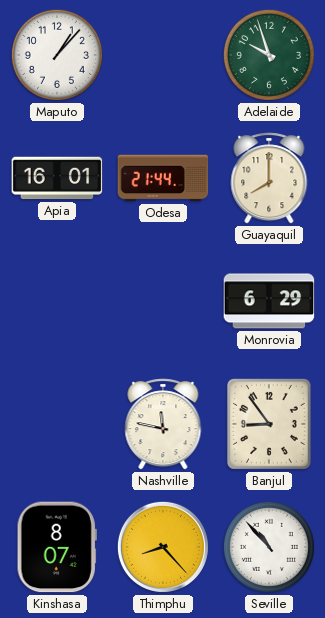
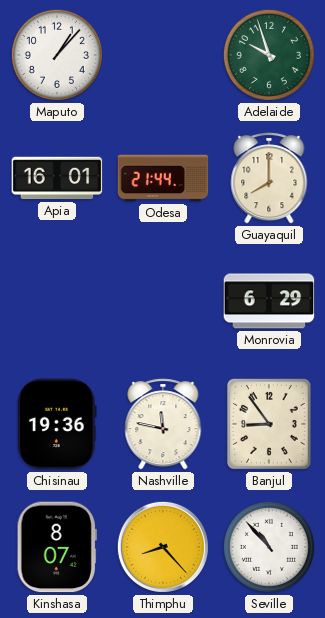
Chisinau: none -> 19:36 (57, 424)
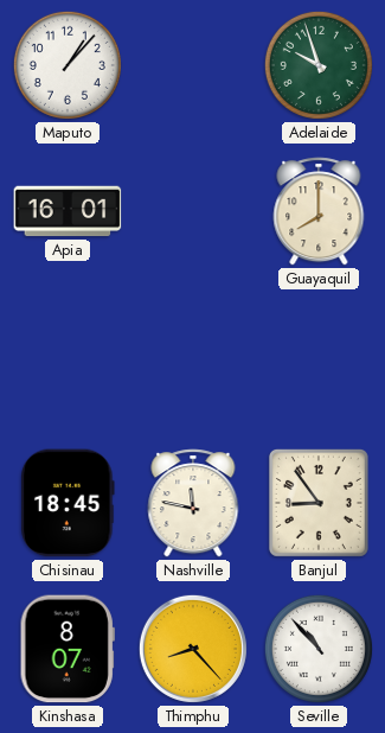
Odesa: 21:44 -> none (163, 178)
Monrovia: 6:29 -> none (269, 301)
Chisinau: 19:36 -> 18:45 (68, 503)
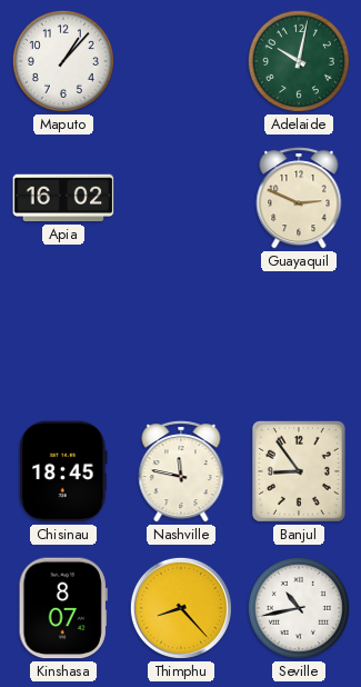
Adelaide: 9:57 -> 10:02 (299, 61)
Apia: 16:01 -> 16:02 (63, 198)
Guayaquil: 8:00 -> 2:49 (299, 198)
Seville: 10:53 -> 10:43 (299, 608)
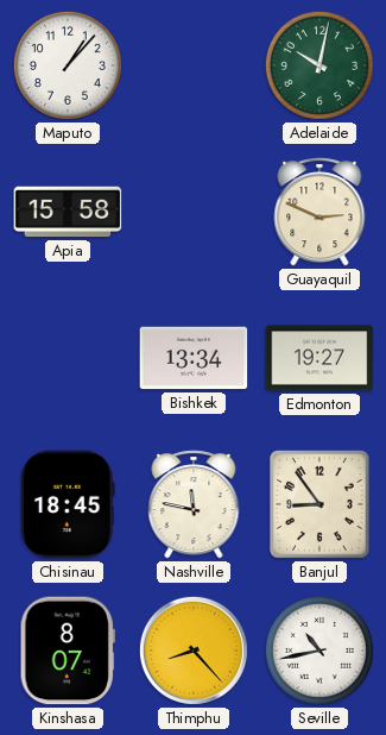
Apia: 16:02 -> 15:58 (68, 212)
Bishkek: none -> 13:34 (194, 358)
Edmonton: none -> 19:27 (319, 358)
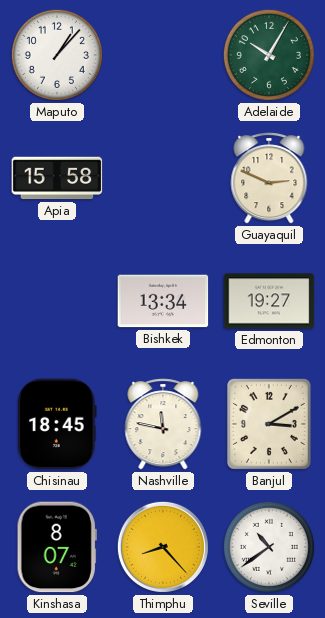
Adelaide: 10:02 -> 10:05 (269, 55)
Banjul: 8:54 -> 3:10 (269, 424)
Seville: 10:43 -> 10:39 (269, 547)
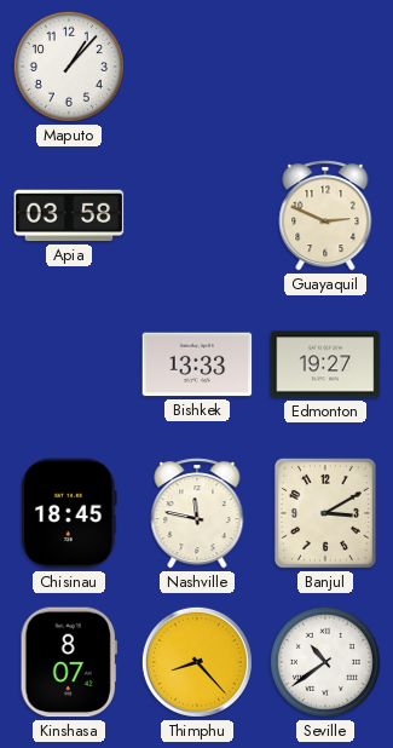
Adelaide: 10:05 -> none (269, 55)
Apia: 15:58 -> 03:58 (69, 215)
Bishkek: 13:34 -> 13:33 (197, 364)
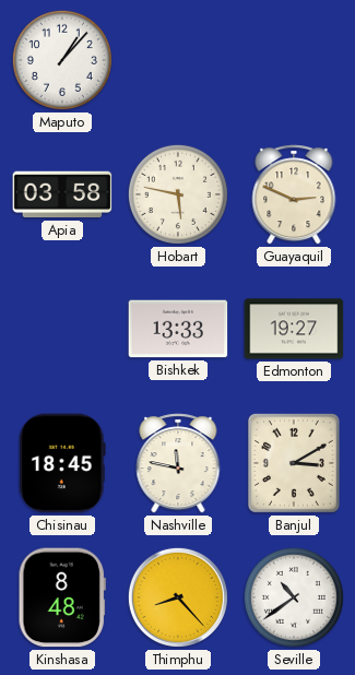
Hobart: none -> 5:47 (178, 194)
Kinshasa: 8:07 -> 8:48 (62, 597)
